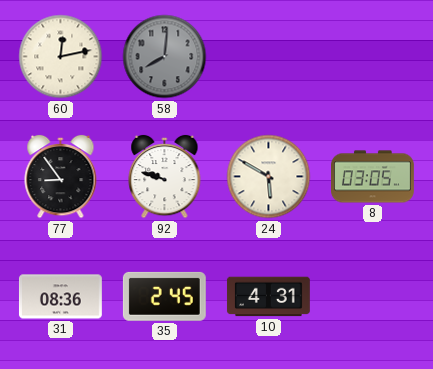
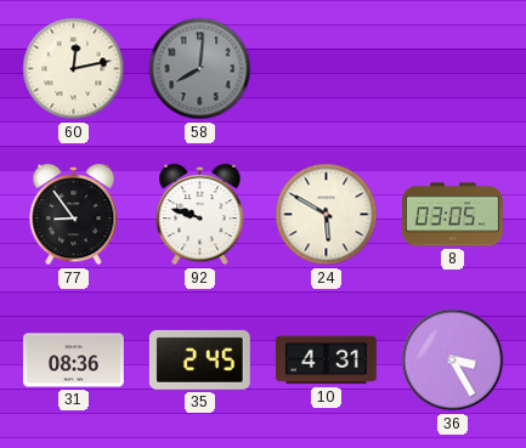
36: none -> 3:25 (453, 361)
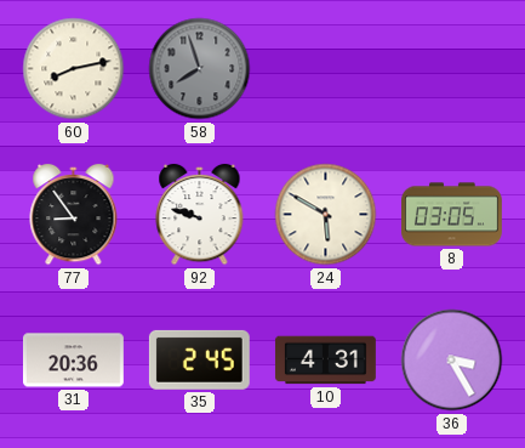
60: 12:13 -> 8:13 (74, 69)
58: 8:01 -> 7:57 (200, 69)
31: 08:36 -> 20:36 (73, 361)
